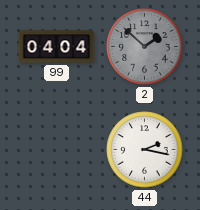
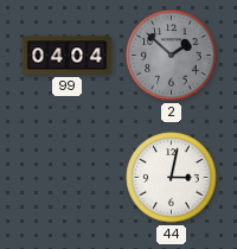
44: 2:17 -> 3:02 (172, 178)
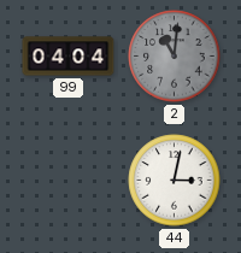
2: 1:52 -> 11:01 (175, 57)
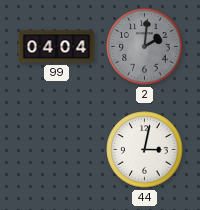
2: 11:01 -> 2:01 (145, 47)
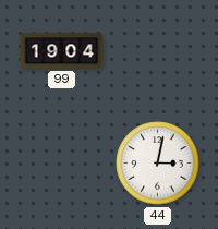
99: 04:04 -> 19:04 (62, 51)
2: 2:01 -> none (145, 47)
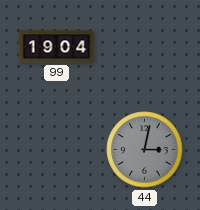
44 dial: white -> grey (145, 150)
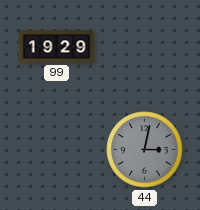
99: 19:04 -> 19:29 (57, 47)
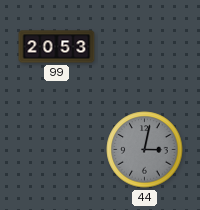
99: 19:29 -> 20:53 (57, 47)
